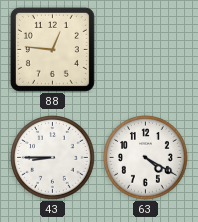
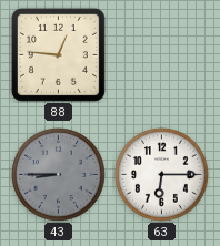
43 dial: white -> grey (59, 175)
63: 4:20 -> 6:15 (162, 175)
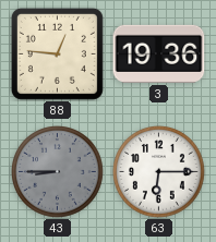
3: none -> 19:36 (159, 53)
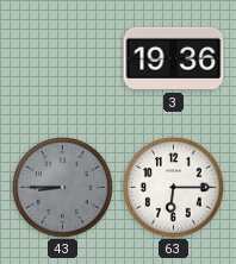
88: 12:46 -> none (57, 53)
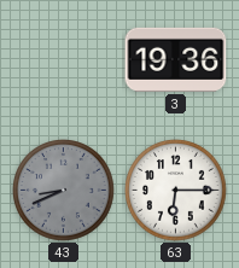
43: 8:45 -> 8:41 (64, 191)
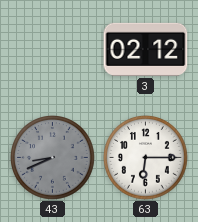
3: 19:36 -> 02:12 (146, 49)
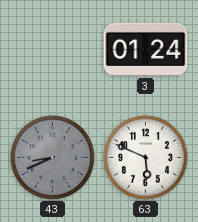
3: 02:12 -> 01:24 (146, 49)
63: 6:15 -> 5:49 (146, 158)
